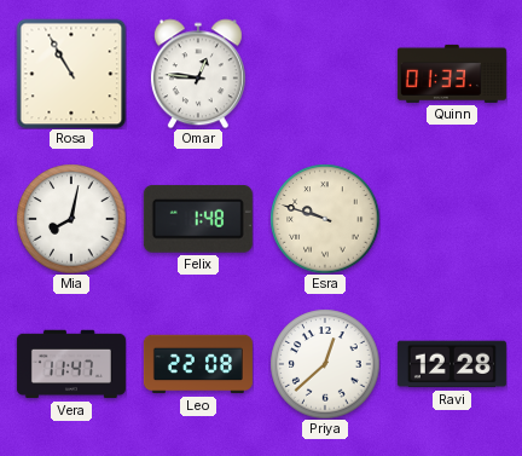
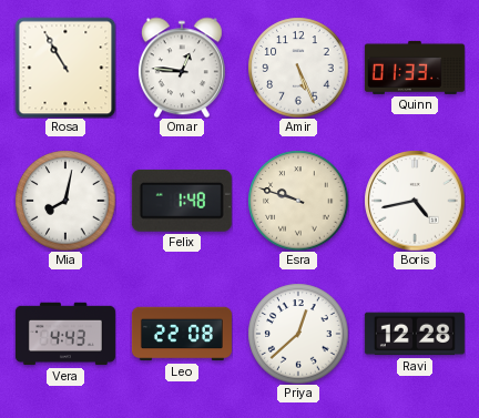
Amir: none -> 5:26 (298, 68)
Boris: none -> 4:43 (415, 201)
Vera: 11:47 -> 4:43 (65, 334)
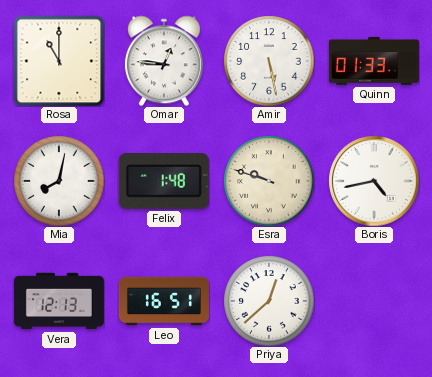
Rosa: 10:55 -> 11:00 (59, 61)
Amir: 5:26 -> 5:28 (269, 61)
Vera: 4:43 -> 12:13 (59, 301)
Leo: 22:08 -> 16:51 (164, 301)
Ravi: 12:28 -> none (415, 334)
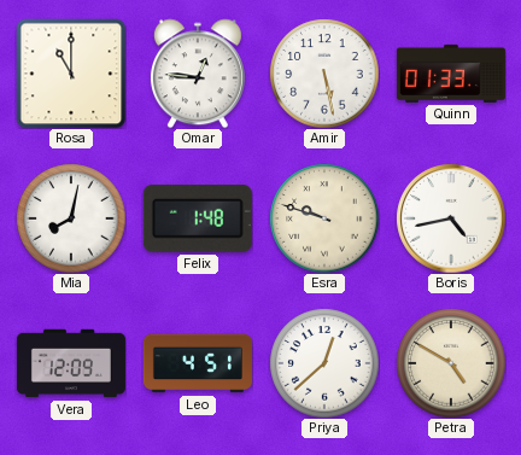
Vera: 12:13 -> 12:09 (71, 363)
Leo: 16:51 -> 4:51 (198, 363)
Petra: none -> 4:50 (451, 363)
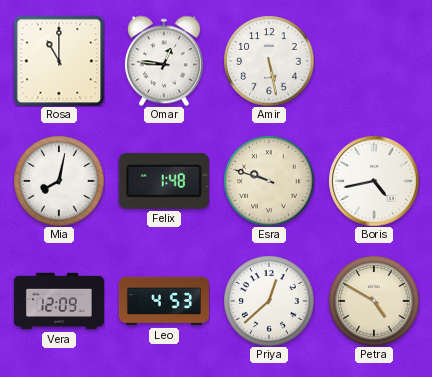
Quinn: 01:33 -> none (451, 74)
Leo: 4:51 -> 4:53 (164, 301)
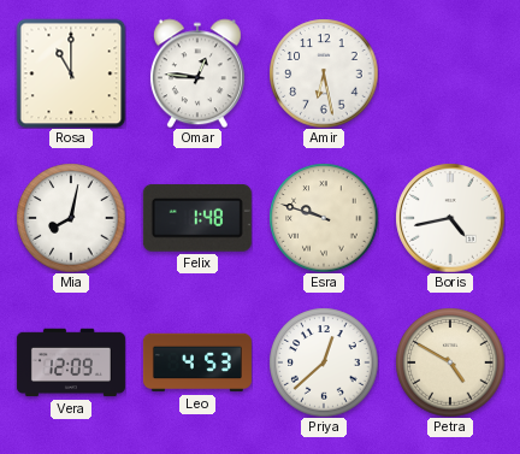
Amir: 5:28 -> 6:28 (324, 73)
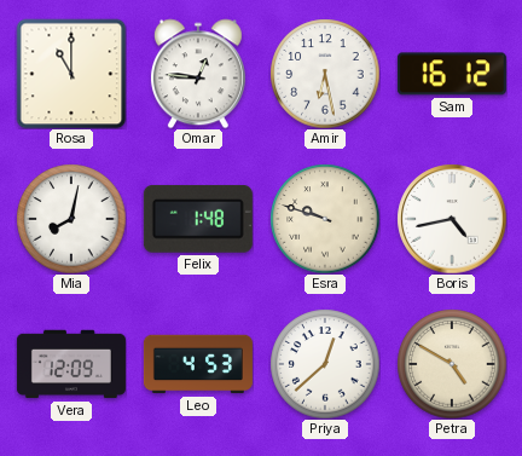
Sam: none -> 16:12 (452, 74)
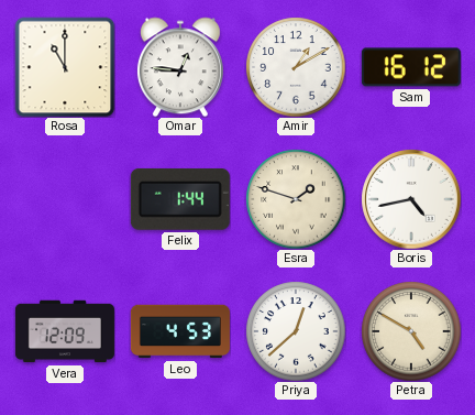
Amir: 6:28 -> 1:10 (296, 67)
Mia: 8:02 -> none (71, 219)
Felix: 1:48 -> 1:44 (180, 199)
Esra: 9:48 -> 1:48 (296, 199)
